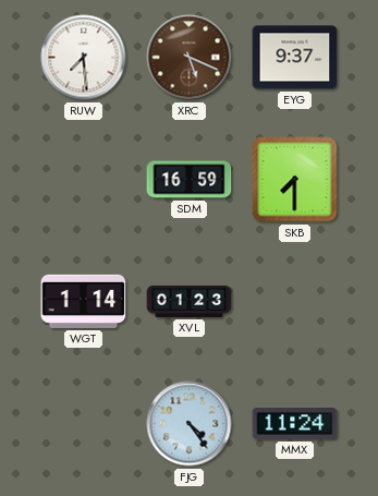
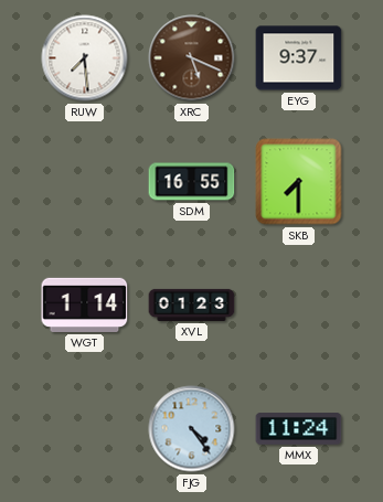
SDM: 16:59 -> 16:55 (192, 182)
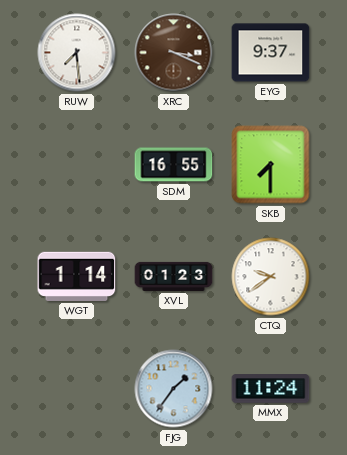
XRC: 5:19 -> 3:19 (174, 53)
CTQ: none -> 9:39 (271, 277)
FJG: 4:24 -> 1:36 (174, 389)
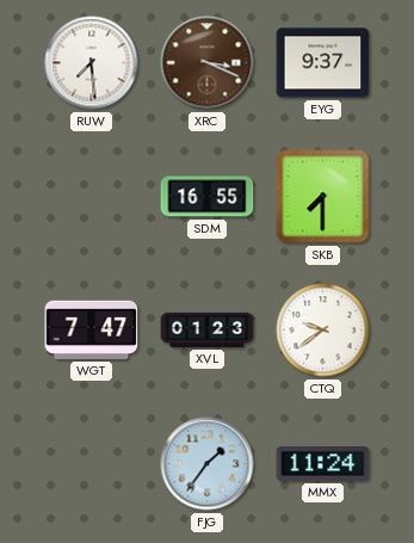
WGT: 1:14 -> 7:47 (92, 329)
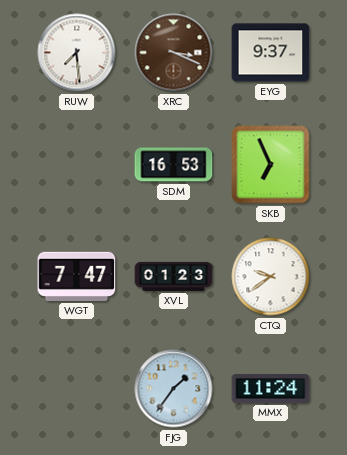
SDM: 16:55 -> 16:53 (174, 165)
SKB: 7:30 -> 6:56 (271, 165)
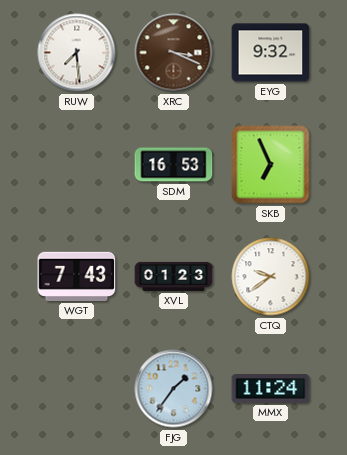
EYG: 9:37 -> 9:32 (271, 53)
WGT: 7:47 -> 7:43 (77, 276)
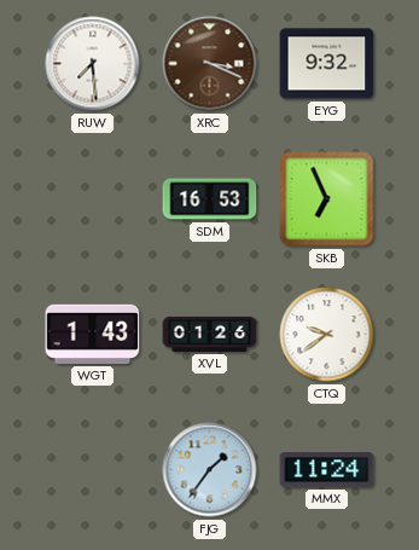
WGT: 7:43 -> 1:43 (93, 334)
XVL: 01:23 -> 01:26 (210, 334)
